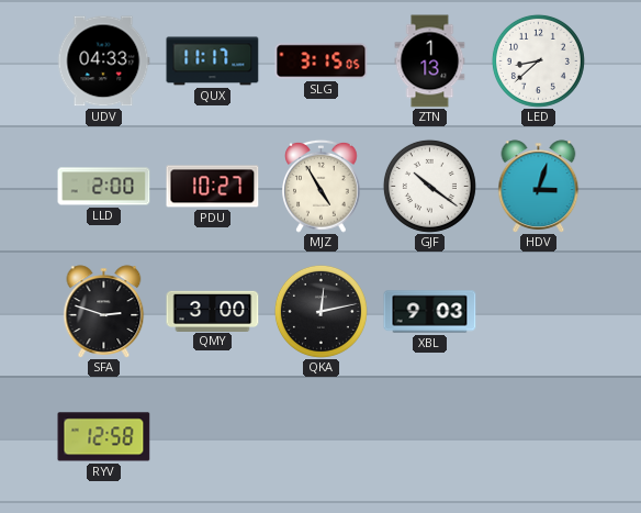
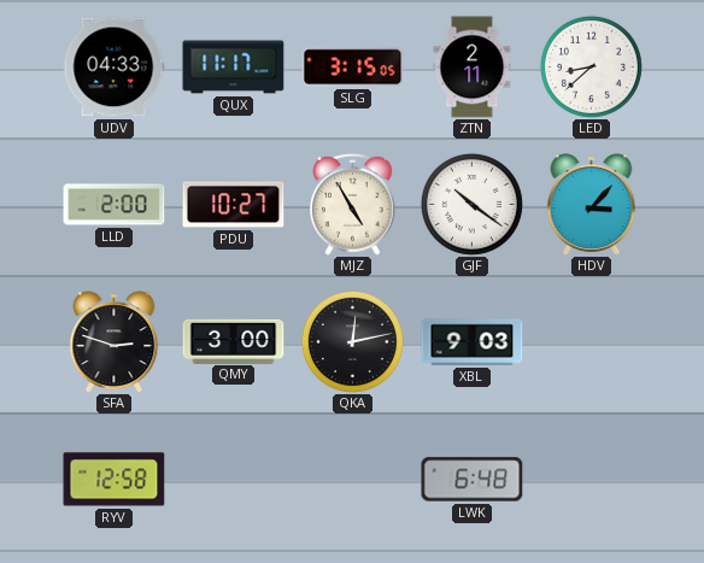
ZTN: 1:13 -> 2:11 (473, 68)
HDV: 3:03 -> 3:07 (592, 205)
LWK: none -> 6:48 (473, 480)
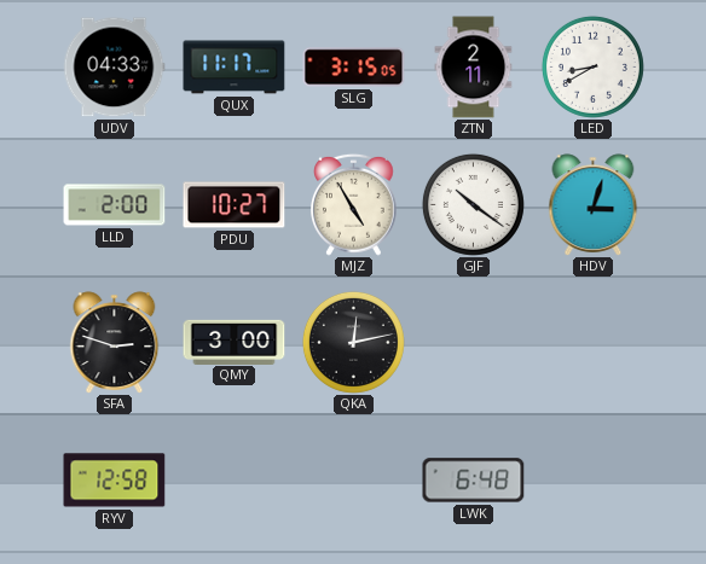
LED: 8:38 -> 8:40 (592, 66)
HDV: 3:07 -> 3:03 (594, 205)
XBL: 9:03 -> none (473, 342)
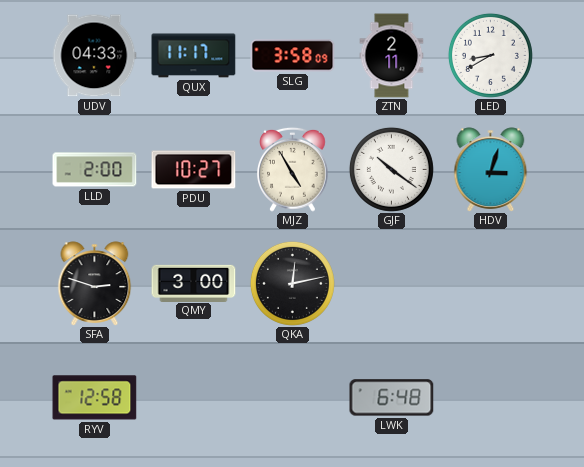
SLG: 3:15 -> 3:58 (293, 56)
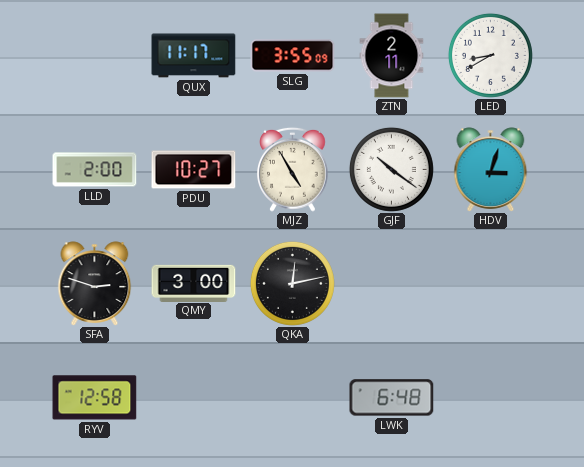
UDV: 04:33 -> none (94, 56)
SLG: 3:58 -> 3:55 (293, 56)
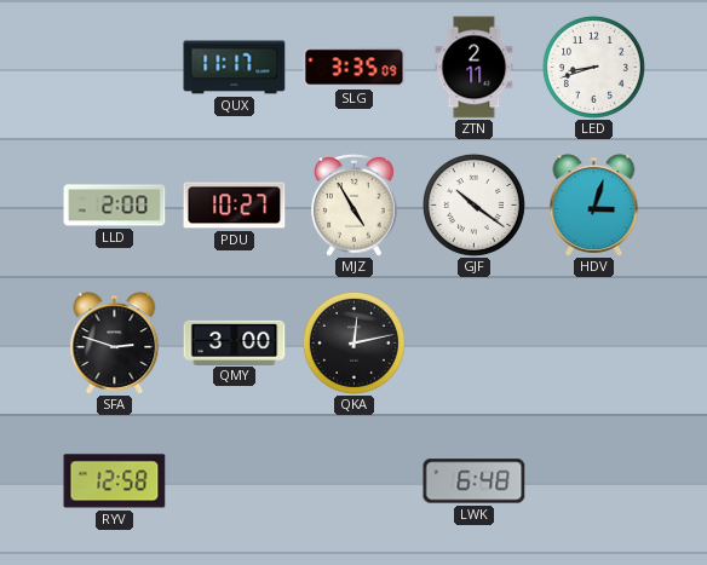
SLG: 3:55 -> 3:35 (355, 68)
LED: 8:40 -> 8:42 (593, 67)
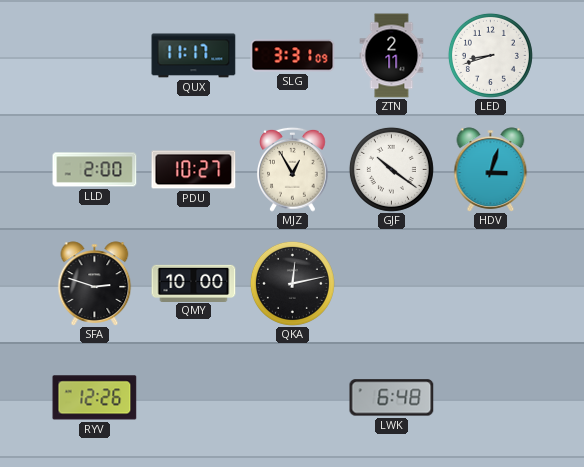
SLG: 3:35 -> 3:31 (293, 56)
MJZ: 4:55 -> 12:55 (293, 169)
QMY: 3:00 -> 10:00 (194, 283)
RYV: 12:58 -> 12:26 (95, 398)
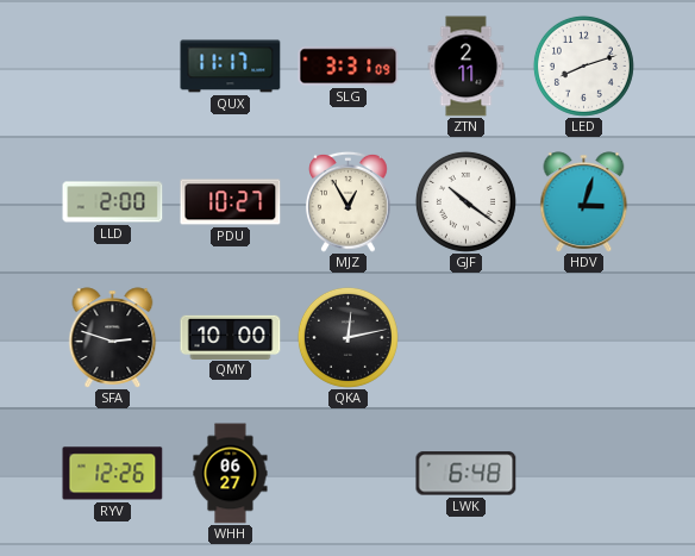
LED: 8:42 -> 8:12 (583, 65)
WHH: none -> 06:27 (231, 474)
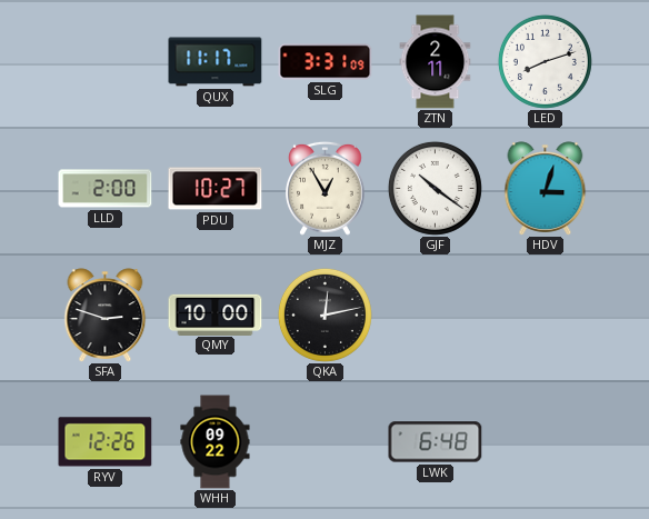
WHH: 06:27 -> 09:22 (216, 442)
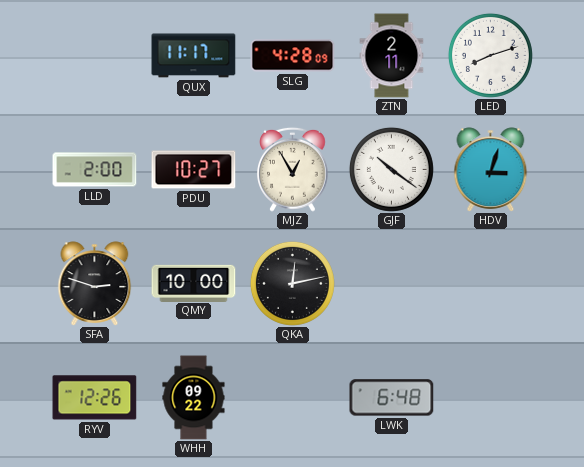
SLG: 3:31 -> 4:28 (293, 56)
